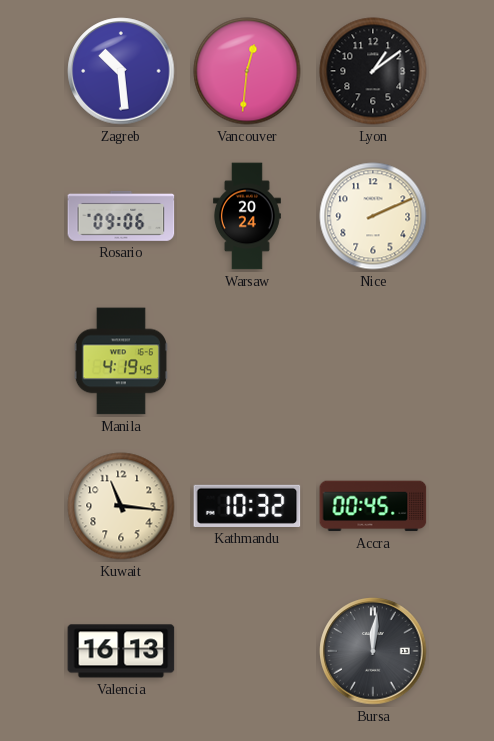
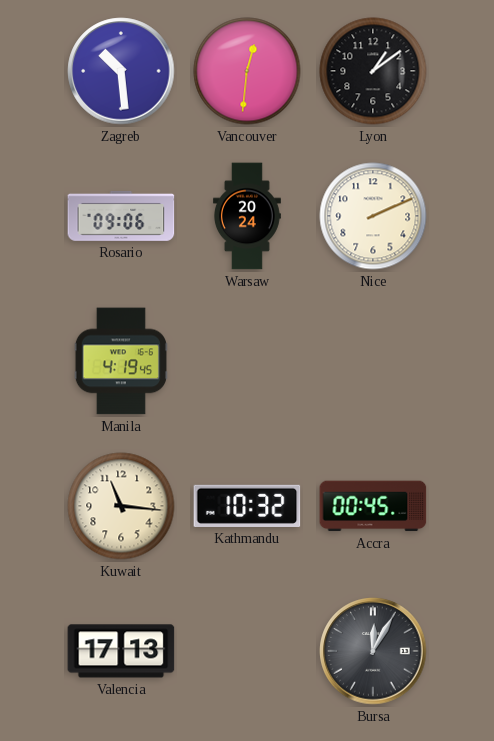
Valencia: 16:13 -> 17:13 (121, 651)
Bursa: 12:01 -> 12:05 (373, 651)
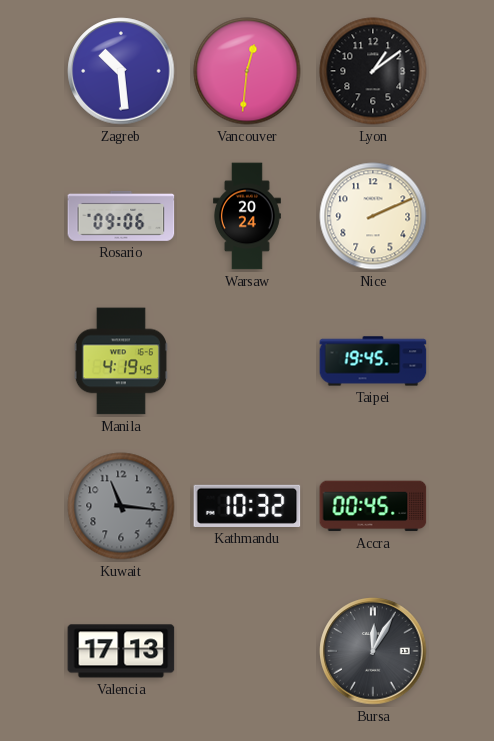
Taipei: none -> 19:45 (373, 361)
Kuwait dial: cream -> grey (121, 506)
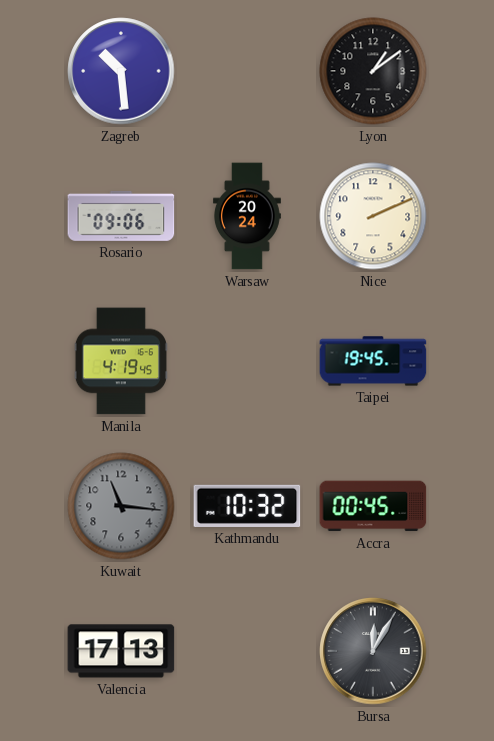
Vancouver: 12:31 -> none (247, 71)
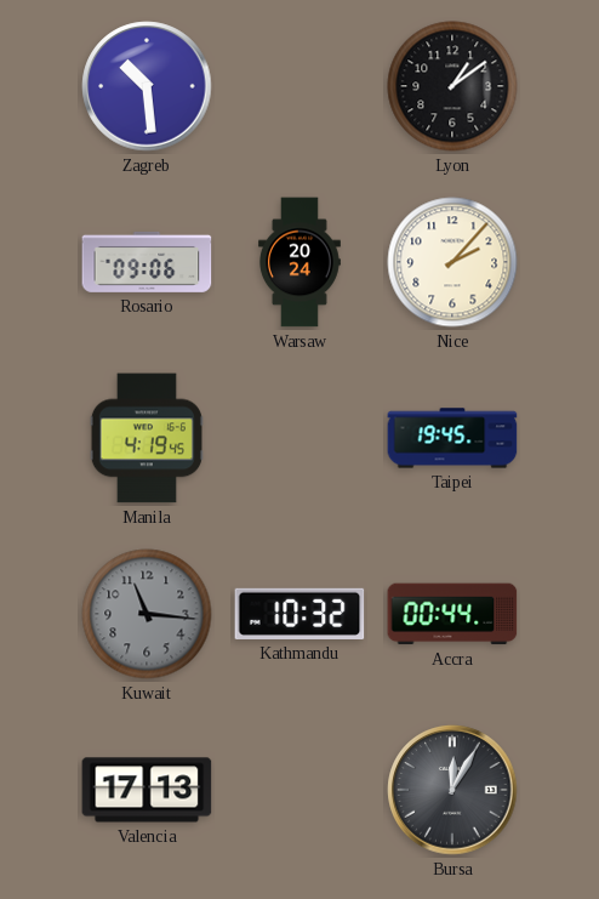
Nice: 2:11 -> 2:07 (452, 262)
Accra: 00:45 -> 00:44 (452, 614)
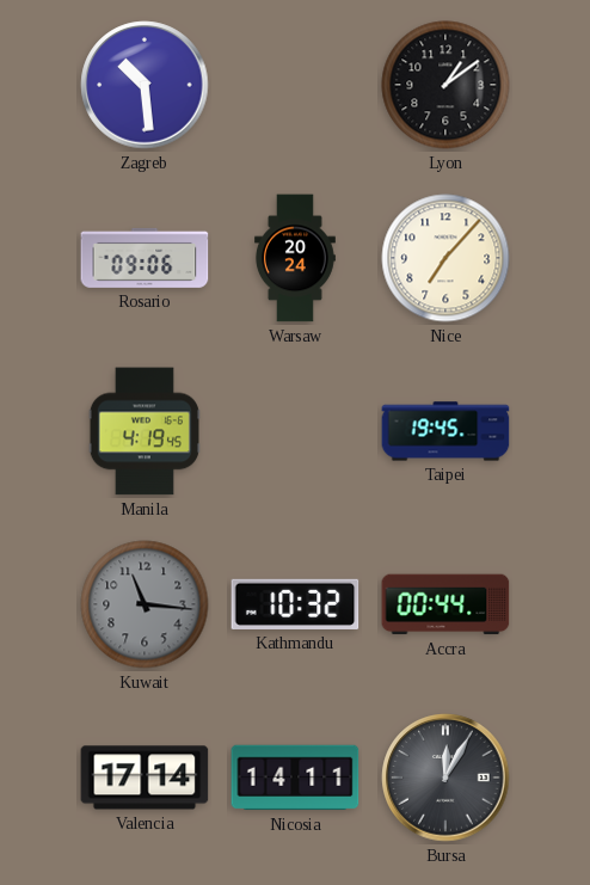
Nice: 2:07 -> 7:07 (445, 258)
Valencia: 17:13 -> 17:14 (145, 778)
Nicosia: none -> 14:11 (295, 778)
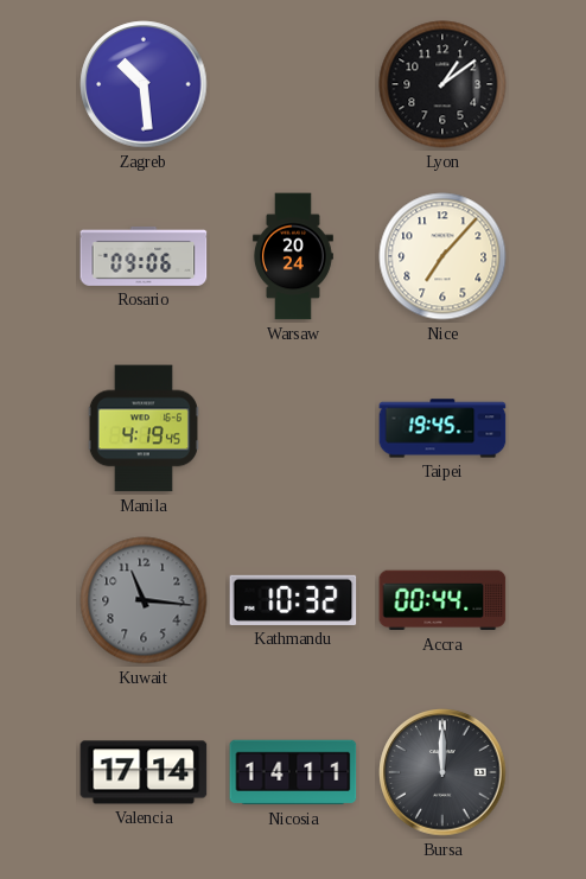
Bursa: 12:05 -> 12:00 (442, 772)
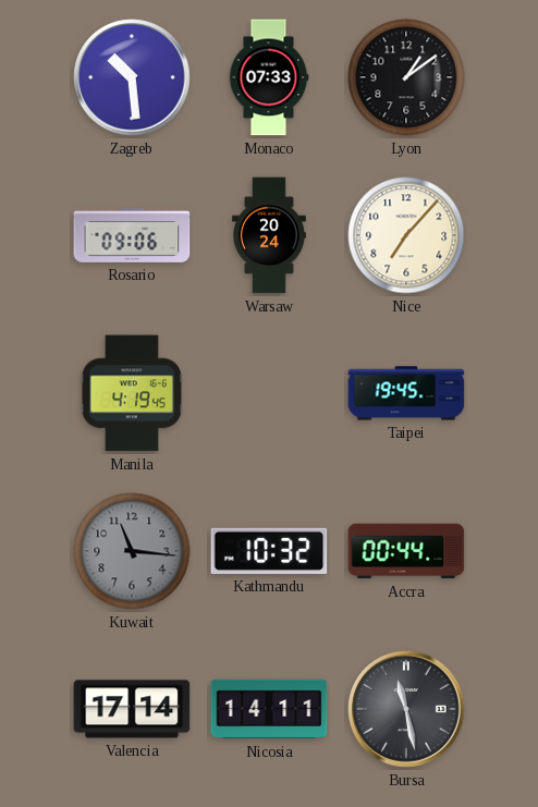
Monaco: none -> 07:33 (269, 77)
Bursa: 12:00 -> 11:28 (406, 709)
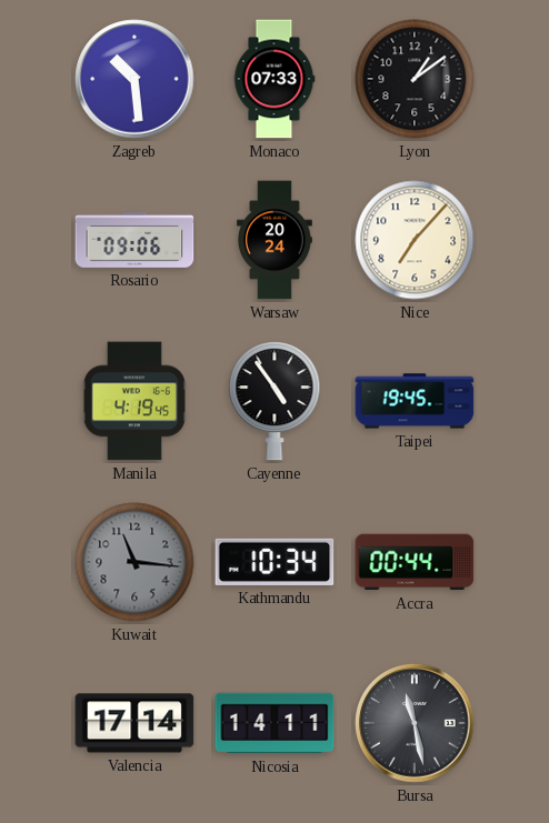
Cayenne: none -> 4:54 (274, 402)
Kathmandu: 10:32 -> 10:34 (274, 562)
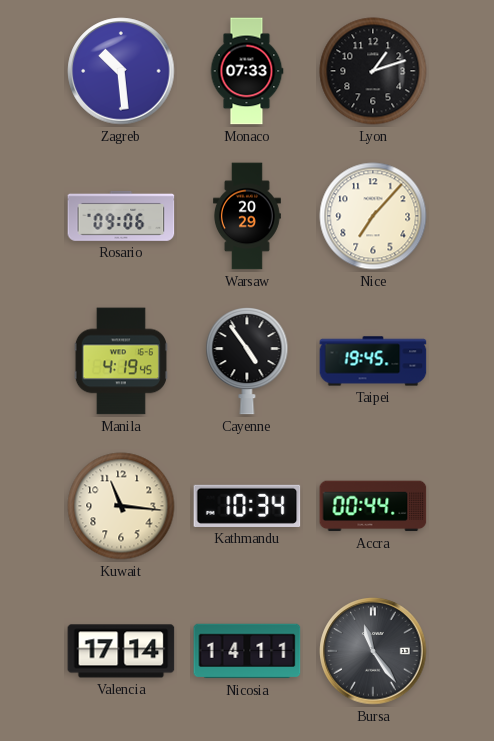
Lyon: 1:09 -> 1:12 (373, 71)
Warsaw: 20:24 -> 20:29 (247, 216)
Kuwait dial: grey -> cream (121, 506)
Bursa: 11:28 -> 11:24 (373, 651)
